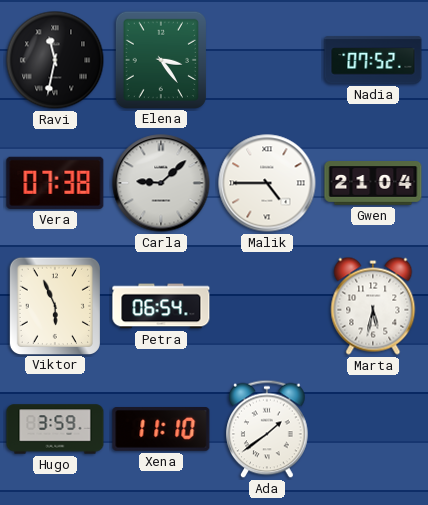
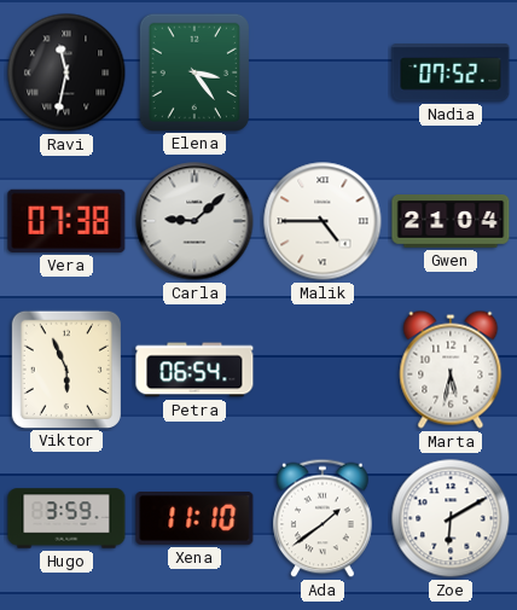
Zoe: none -> 6:10 (451, 518)
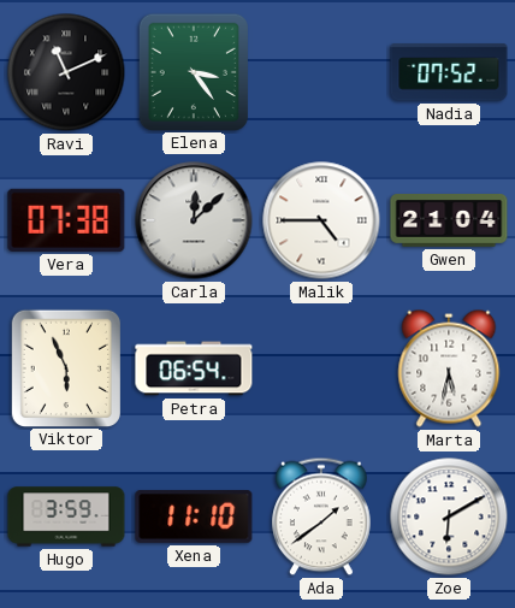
Ravi: 11:32 -> 11:11 (66, 72)
Carla: 9:08 -> 12:08 (194, 220)
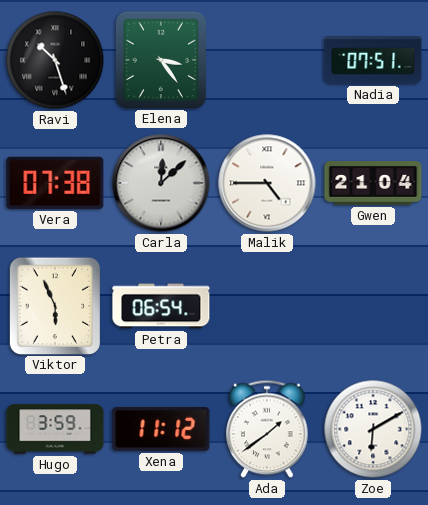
Ravi: 11:11 -> 10:27 (55, 60)
Nadia: 07:52 -> 07:51 (373, 60)
Marta: 5:32 -> none (449, 368)
Xena: 11:10 -> 11:12 (161, 430)
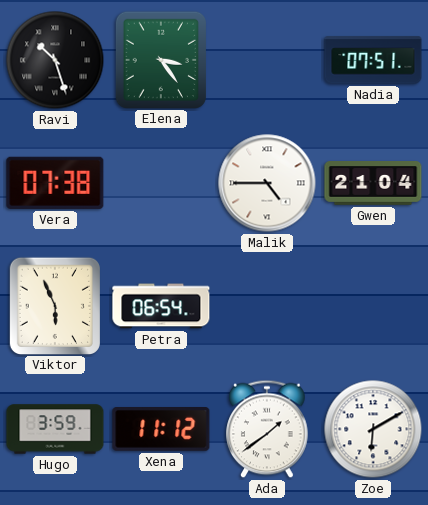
Carla: 12:08 -> none (161, 183)
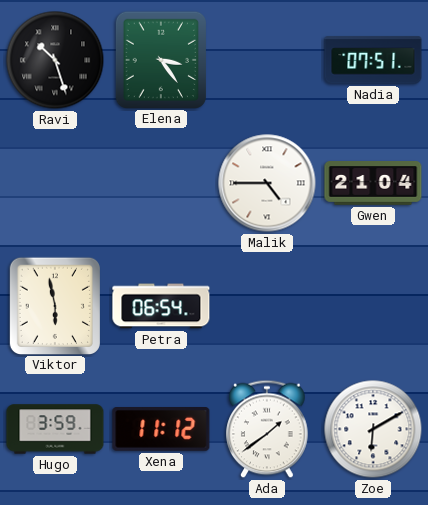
Vera: 07:38 -> none (55, 183)
Viktor: 5:56 -> 5:58 (55, 305)
